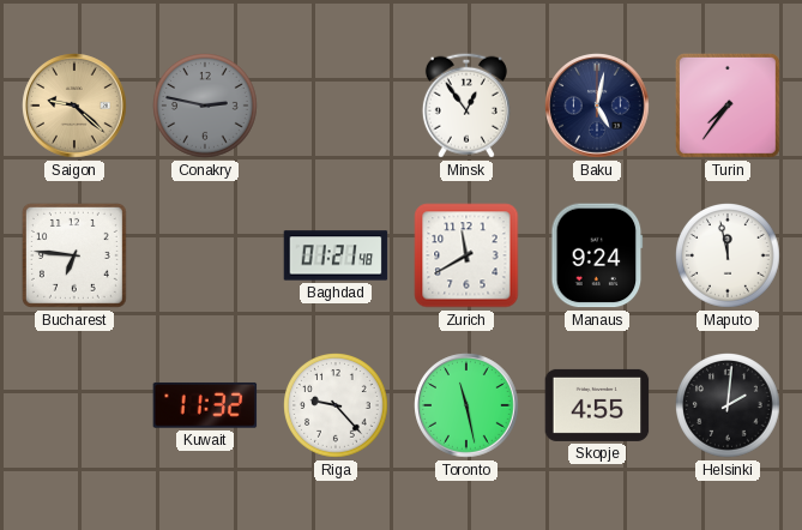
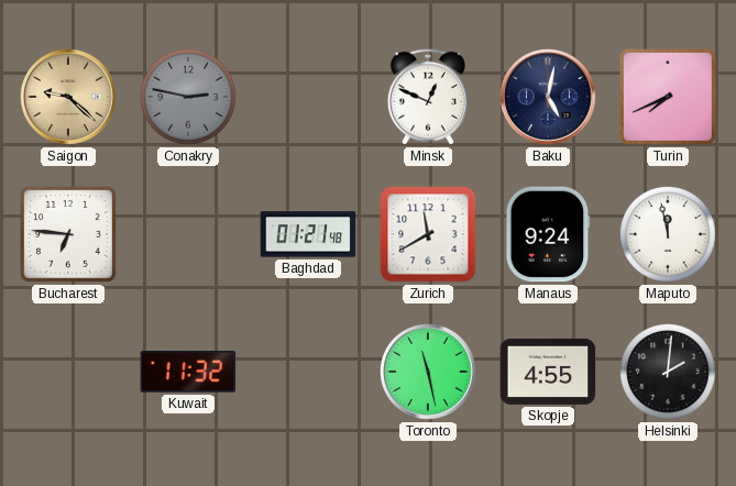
Minsk: 12:54 -> 12:49 (428, 97)
Turin: 7:36 -> 7:41 (668, 97)
Riga: 9:23 -> none (337, 406)
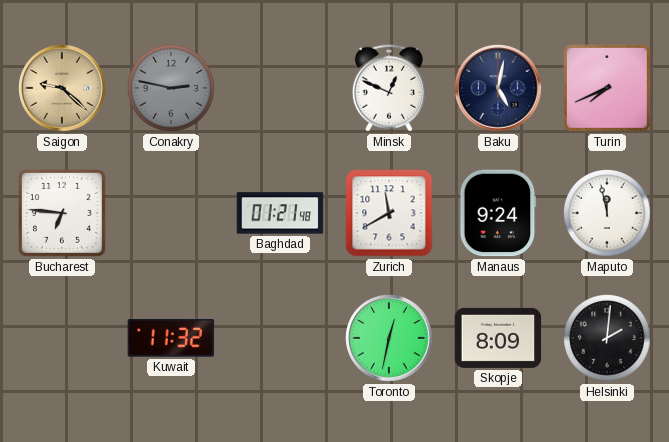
Toronto: 11:28 -> 12:32 (389, 338)
Skopje: 4:55 -> 8:09 (498, 338)
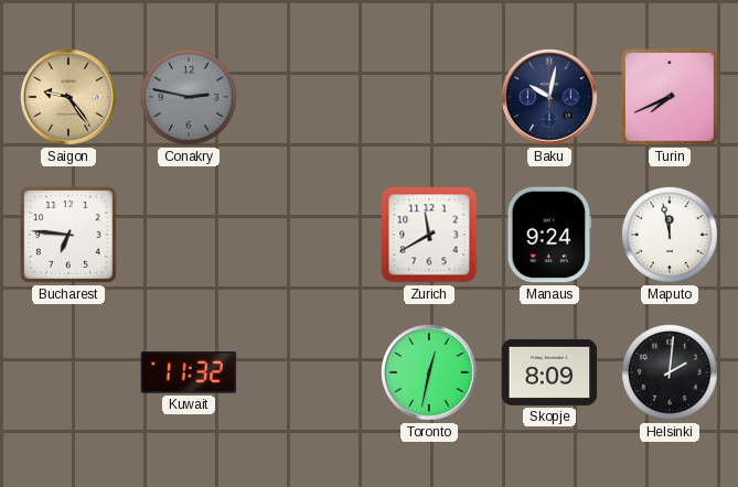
Saigon: 9:22 -> 9:24 (68, 97)
Minsk: 12:49 -> none (389, 88)
Baku: 5:02 -> 10:02 (549, 97)
Baghdad: 01:21 -> none (280, 213)
